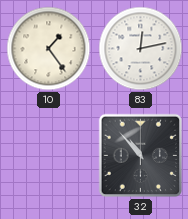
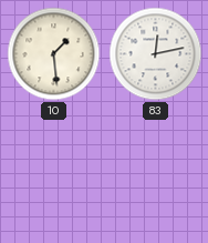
10: 1:24 -> 1:29 (54, 54)
32: 10:53 -> none (141, 156)
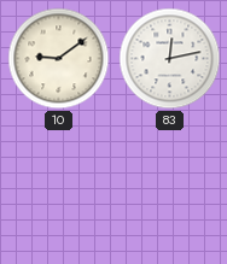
10: 1:29 -> 9:09 (59, 59)
